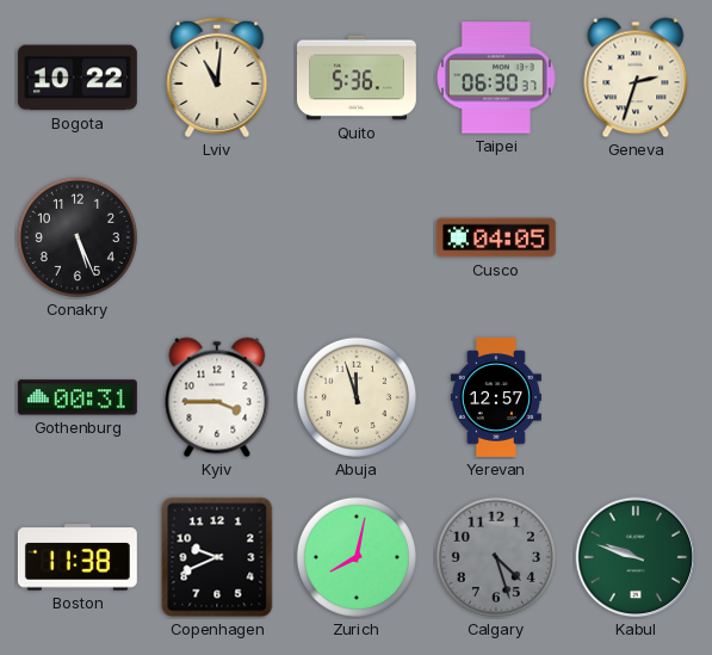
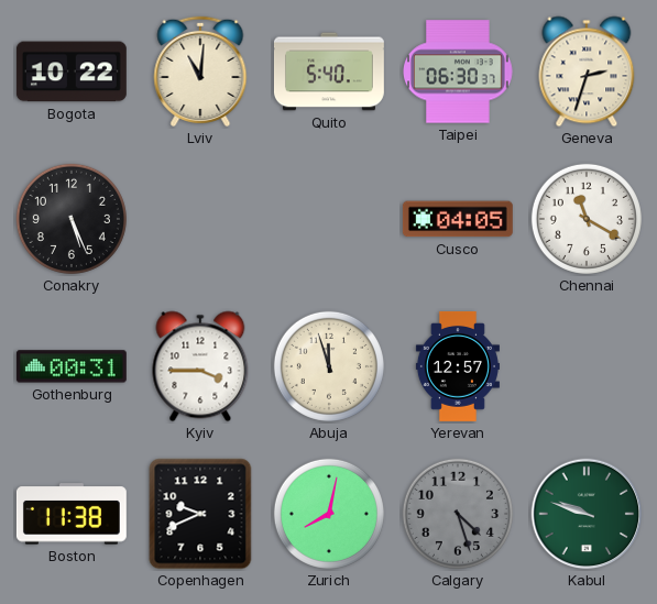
Quito: 5:36 -> 5:40 (329, 72)
Chennai: none -> 11:20 (587, 219)
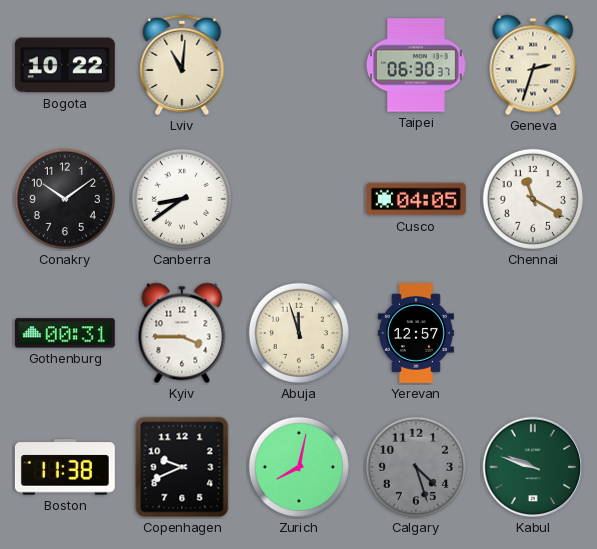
Quito: 5:40 -> none (329, 72)
Conakry: 5:26 -> 10:09 (65, 199)
Canberra: none -> 8:39 (182, 199)
